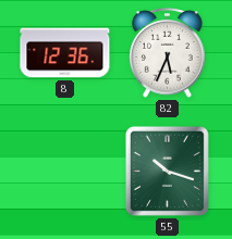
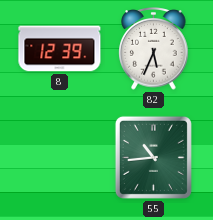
8: 12:36 -> 12:39 (60, 49)
55: 10:18 -> 10:44 (153, 157)
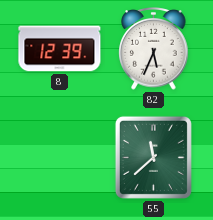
55: 10:44 -> 11:38 (153, 157)
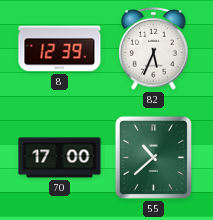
70: none -> 17:00 (60, 158)
55: 11:38 -> 10:38 (153, 157)
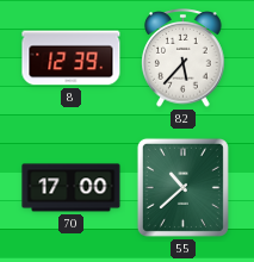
82: 5:34 -> 5:37 (184, 58)
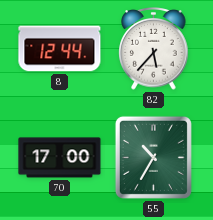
8: 12:39 -> 12:44 (60, 49)
55: 10:38 -> 10:35 (153, 157)
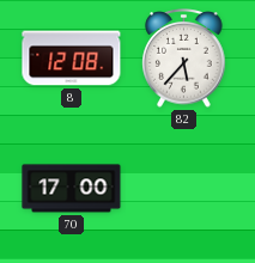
8: 12:44 -> 12:08 (72, 59)
55: 10:35 -> none (153, 157)
